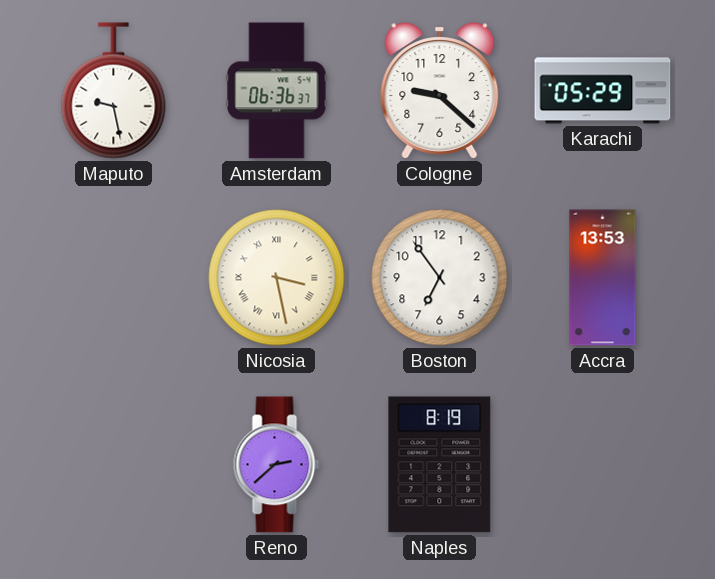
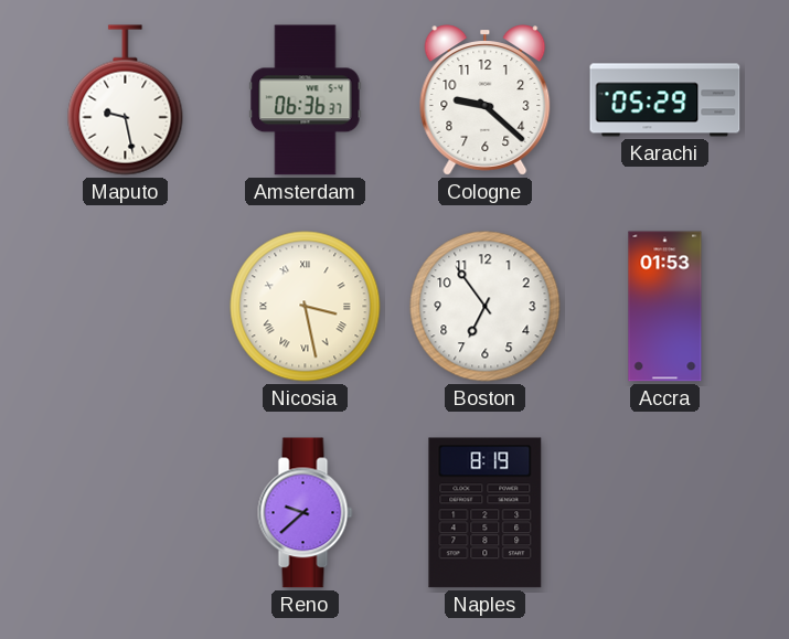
Accra: 13:53 -> 01:53 (665, 307)
Reno: 2:38 -> 9:38 (306, 513)
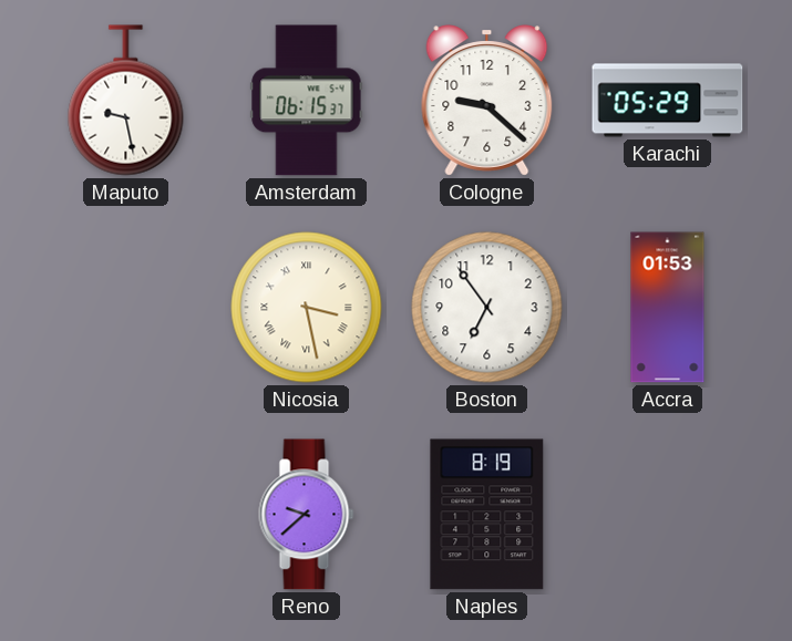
Amsterdam: 06:36 -> 06:15 (307, 101)
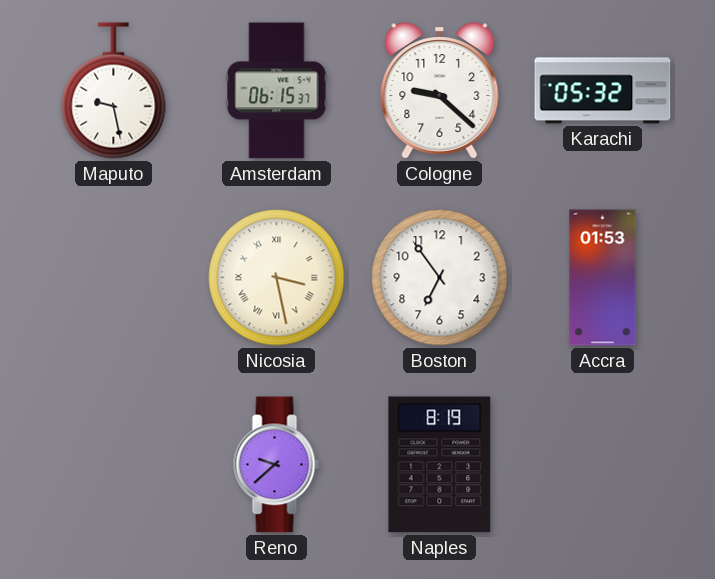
Karachi: 05:29 -> 05:32 (603, 91)
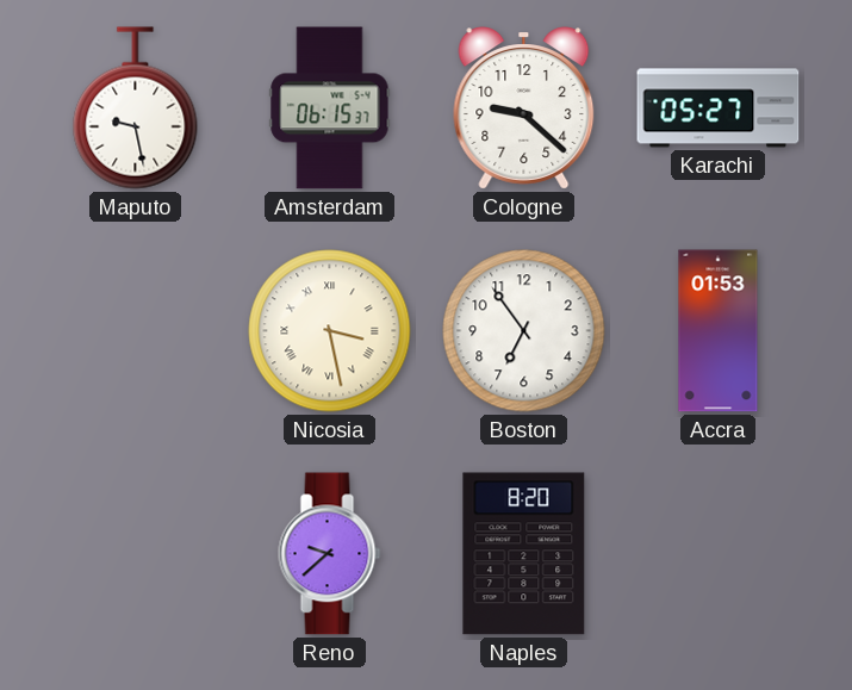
Karachi: 05:32 -> 05:27 (719, 108)
Naples: 8:19 -> 8:20 (524, 554)
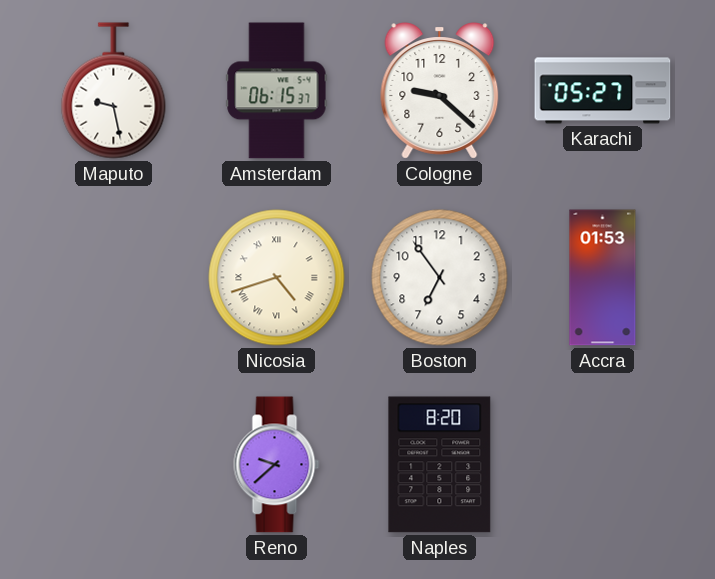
Nicosia: 3:28 -> 4:42 (277, 278)
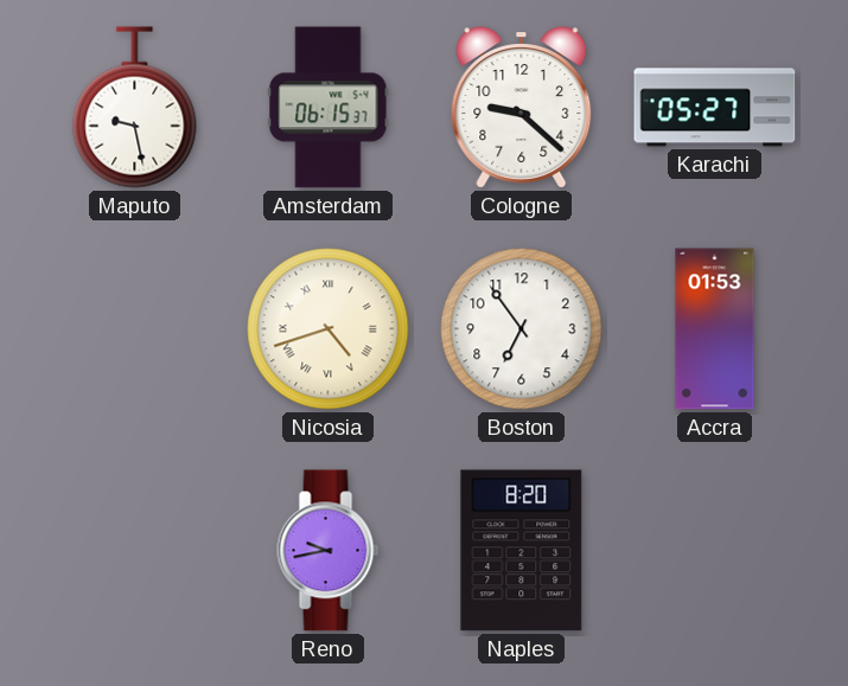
Reno: 9:38 -> 9:43 (329, 551)
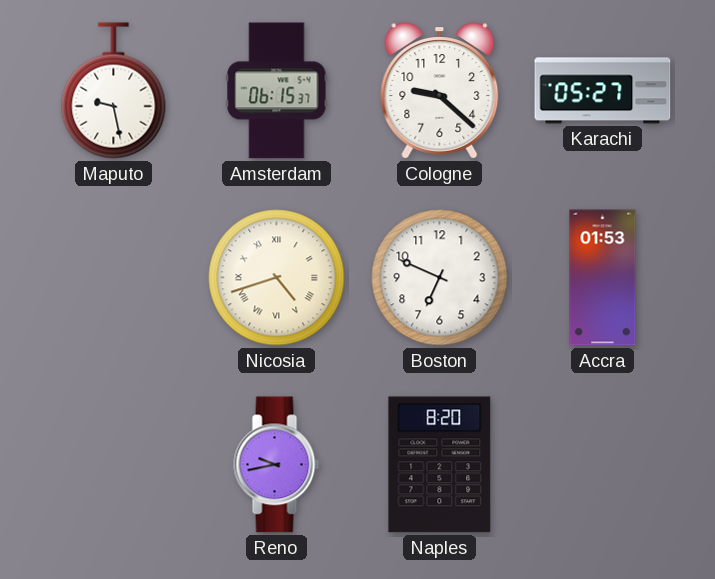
Boston: 6:54 -> 6:49 (440, 278)
